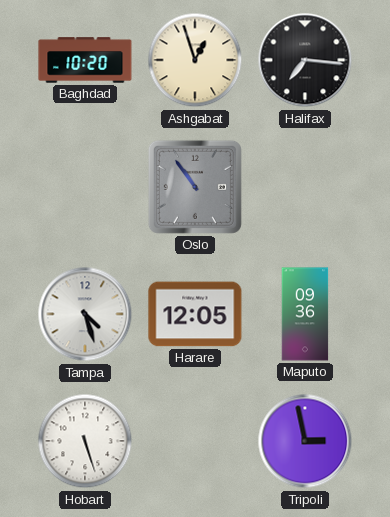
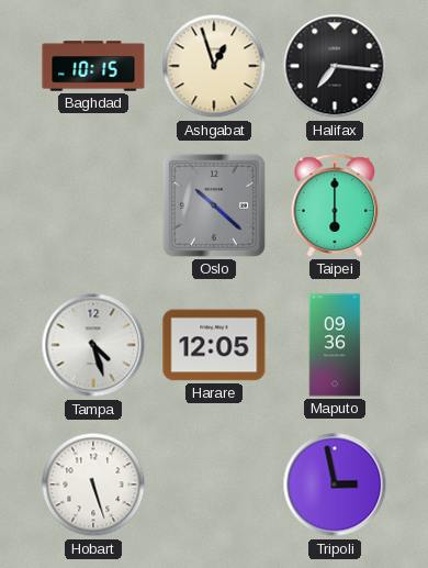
Baghdad: 10:20 -> 10:15 (93, 66)
Oslo: 10:54 -> 10:22 (214, 205)
Taipei: none -> 6:00 (335, 205)
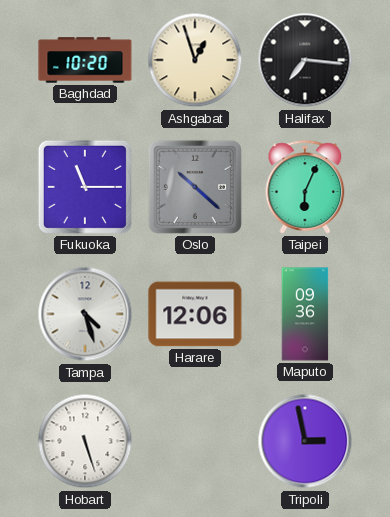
Baghdad: 10:15 -> 10:20 (85, 60)
Fukuoka: none -> 11:15 (85, 187)
Taipei: 6:00 -> 6:04 (305, 187)
Harare: 12:05 -> 12:06 (195, 314)
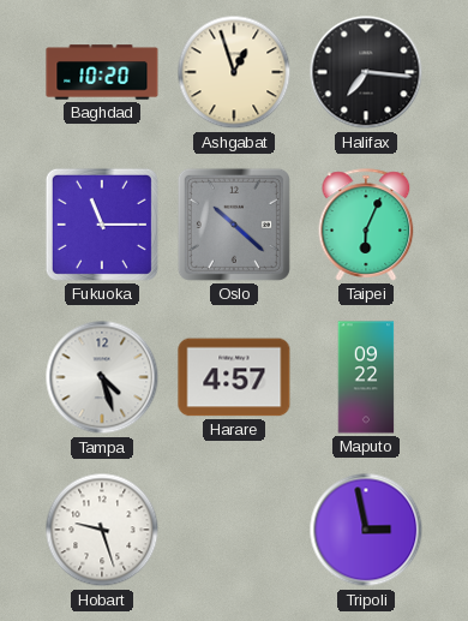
Harare: 12:06 -> 4:57 (234, 377)
Maputo: 09:36 -> 09:22 (366, 377)
Hobart: 5:27 -> 9:27 (102, 530)
